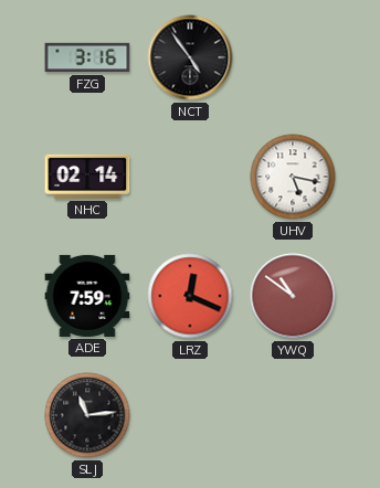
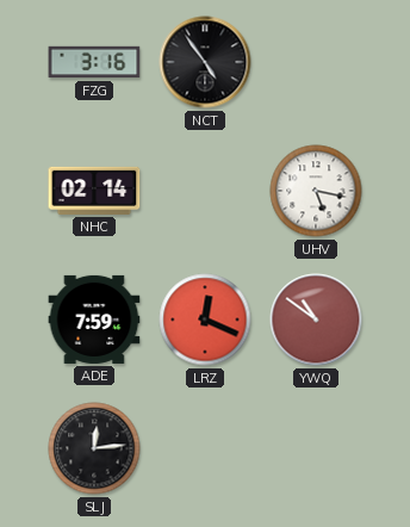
SLJ: 11:14 -> 12:14 (94, 448)
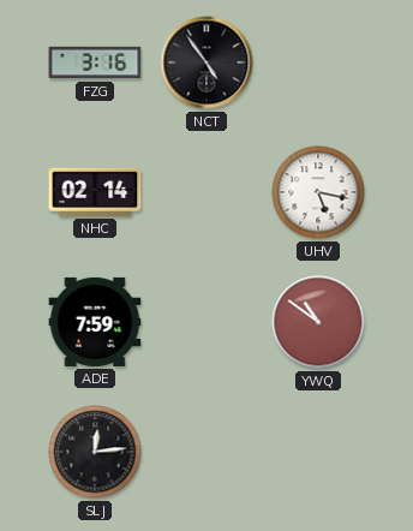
LRZ: 12:19 -> none (205, 320)
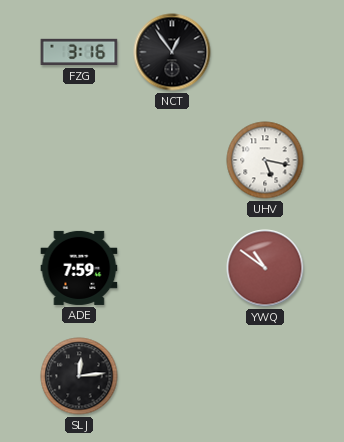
NCT: 4:54 -> 12:54 (172, 52)
NHC: 02:14 -> none (95, 192)
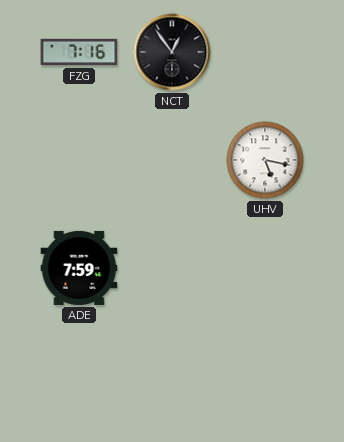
FZG: 3:16 -> 7:16 (79, 52)
YWQ: 10:51 -> none (265, 268)
SLJ: 12:14 -> none (79, 376)
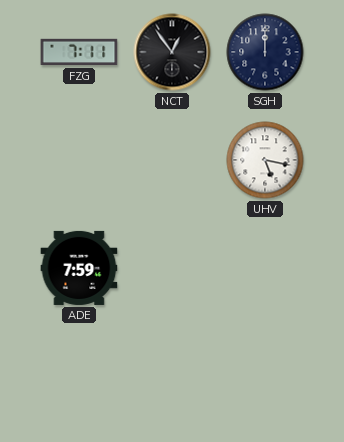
FZG: 7:16 -> 7:11 (79, 52)
SGH: none -> 12:00 (265, 52)
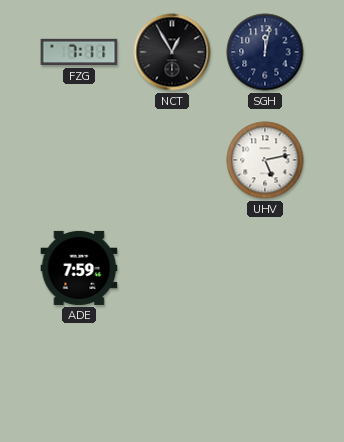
NCT: 12:54 -> 12:55 (172, 52)
SGH: 12:00 -> 12:02 (265, 52)
UHV: 5:17 -> 5:13 (265, 160)
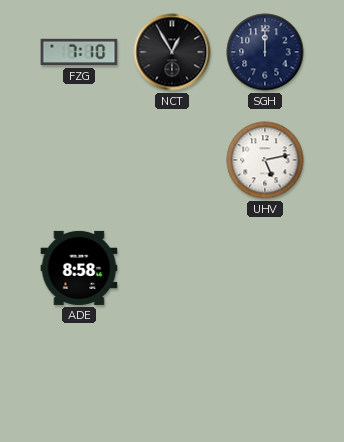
FZG: 7:11 -> 7:10 (79, 52)
SGH: 12:02 -> 12:00 (265, 52)
ADE: 7:59 -> 8:58 (79, 268)
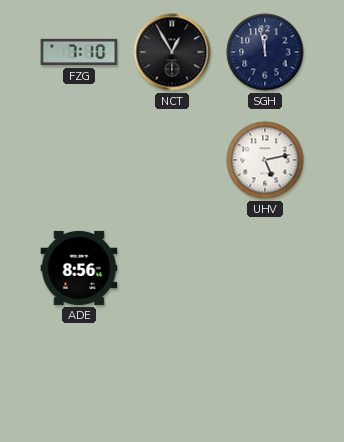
SGH: 12:00 -> 11:58 (265, 52)
ADE: 8:58 -> 8:56 (79, 268)
